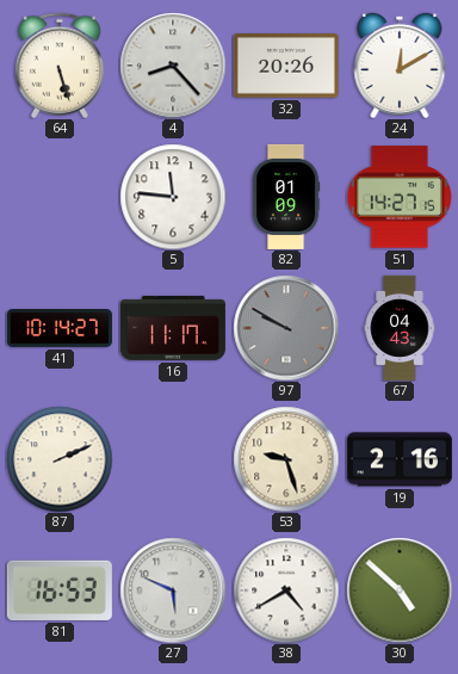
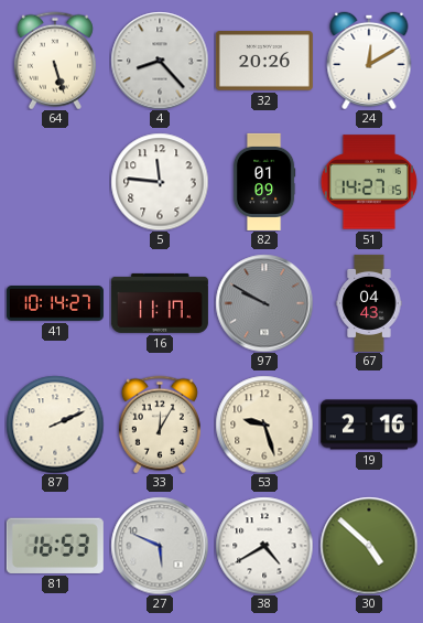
33: none -> 12:05 (160, 425)
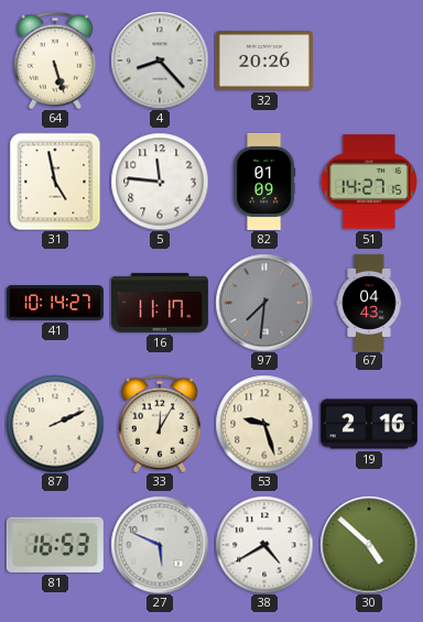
24: 12:10 -> none (369, 60)
31: none -> 4:58 (55, 182)
97: 9:50 -> 7:31 (264, 303)
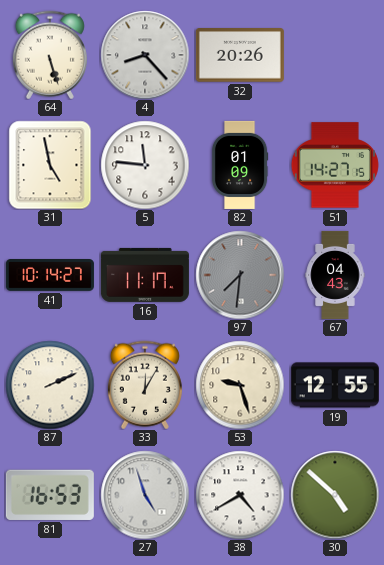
19: 2:16 -> 12:55 (335, 385)
27: 5:49 -> 4:57 (145, 495)
